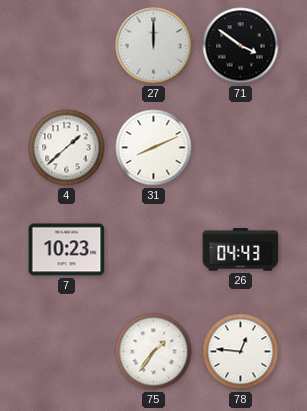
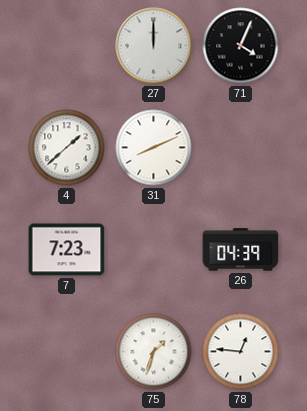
71: 3:51 -> 4:04 (241, 46)
7: 10:23 -> 7:23 (67, 250)
26: 04:43 -> 04:39 (241, 250)
75: 1:36 -> 1:33 (154, 352)
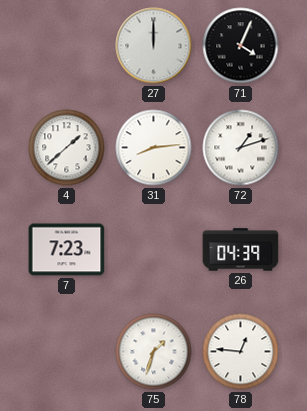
31: 8:11 -> 8:14 (154, 148)
72: none -> 1:12 (241, 148)
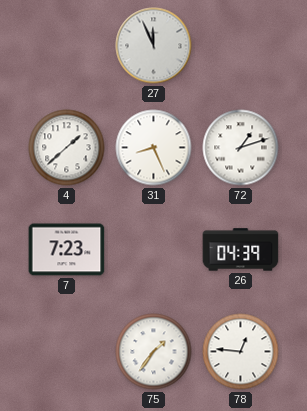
27: 12:00 -> 11:56 (154, 46)
71: 4:04 -> none (241, 46)
31: 8:14 -> 8:26 (154, 148)
75: 1:33 -> 1:36 (154, 352)
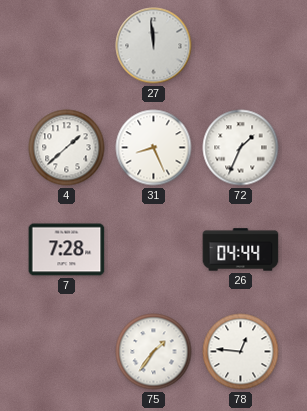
27: 11:56 -> 11:59 (154, 46)
72: 1:12 -> 1:34 (241, 148)
7: 7:23 -> 7:28 (67, 250)
26: 04:39 -> 04:44 (241, 250)
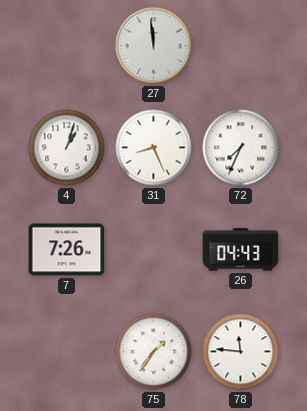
4: 1:38 -> 1:03 (67, 148)
72: 1:34 -> 7:34 (241, 148)
7: 7:28 -> 7:26 (67, 250)
26: 04:44 -> 04:43 (241, 250)
78: 12:46 -> 11:46 (241, 352)
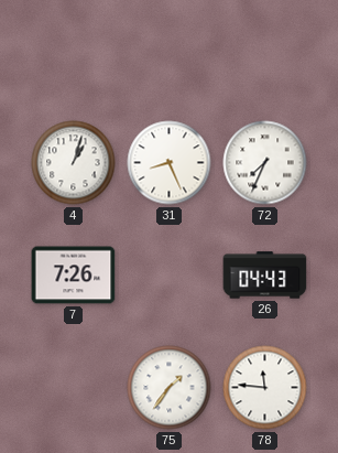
27: 11:59 -> none (154, 46)
